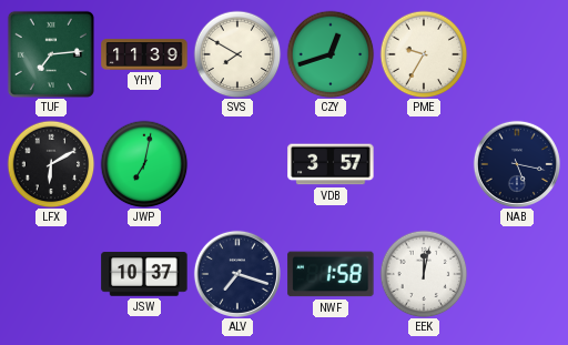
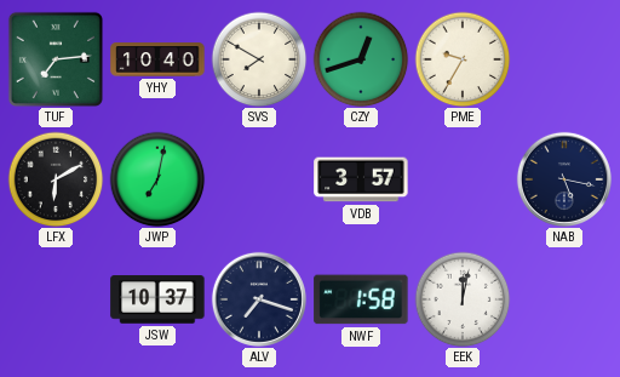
YHY: 11:39 -> 10:40 (157, 59)
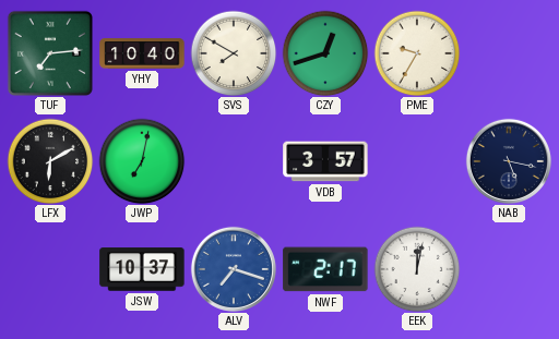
ALV dial: navy -> blue (234, 269)
NWF: 1:58 -> 2:17 (325, 269)
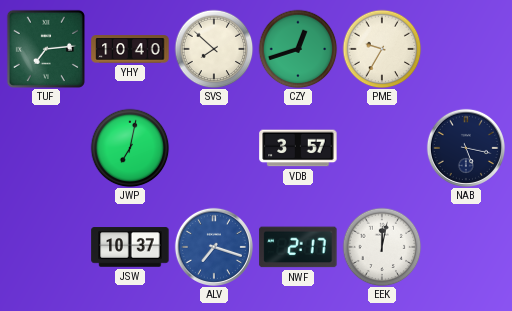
SVS: 7:50 -> 7:52 (214, 49)
LFX: 6:10 -> none (50, 161)
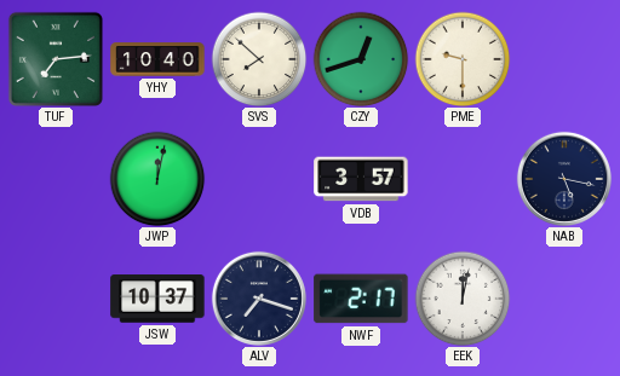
PME: 9:35 -> 9:30 (463, 59)
JWP: 7:02 -> 12:02 (157, 179)
ALV dial: blue -> navy (259, 299)
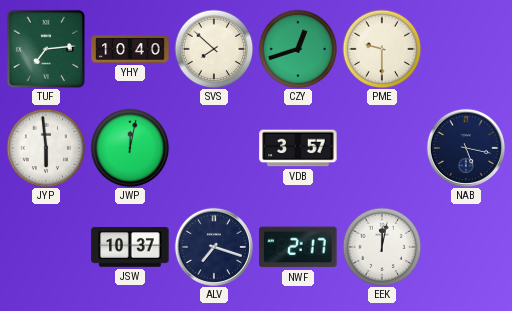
JYP: none -> 5:59 (46, 148)
